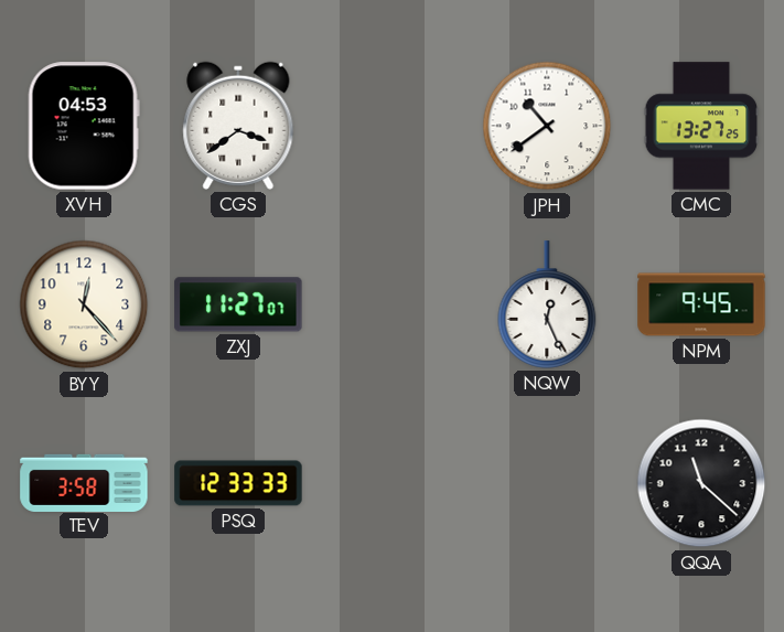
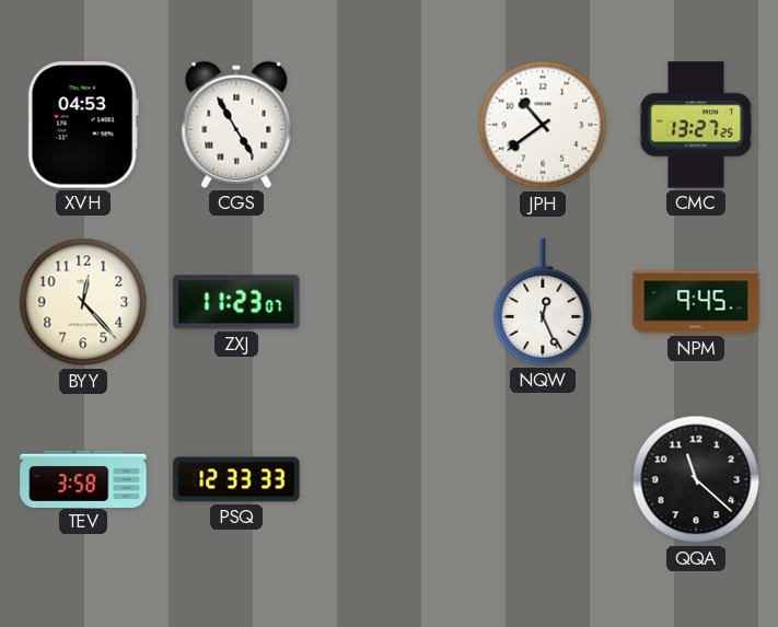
CGS: 3:39 -> 4:55 (236, 125)
ZXJ: 11:27 -> 11:23 (236, 302)
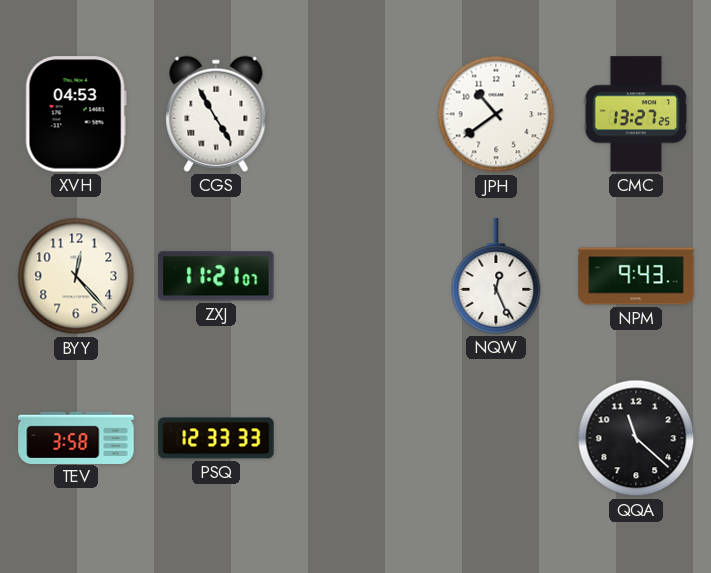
ZXJ: 11:23 -> 11:21 (216, 276)
NPM: 9:45 -> 9:43 (636, 276)
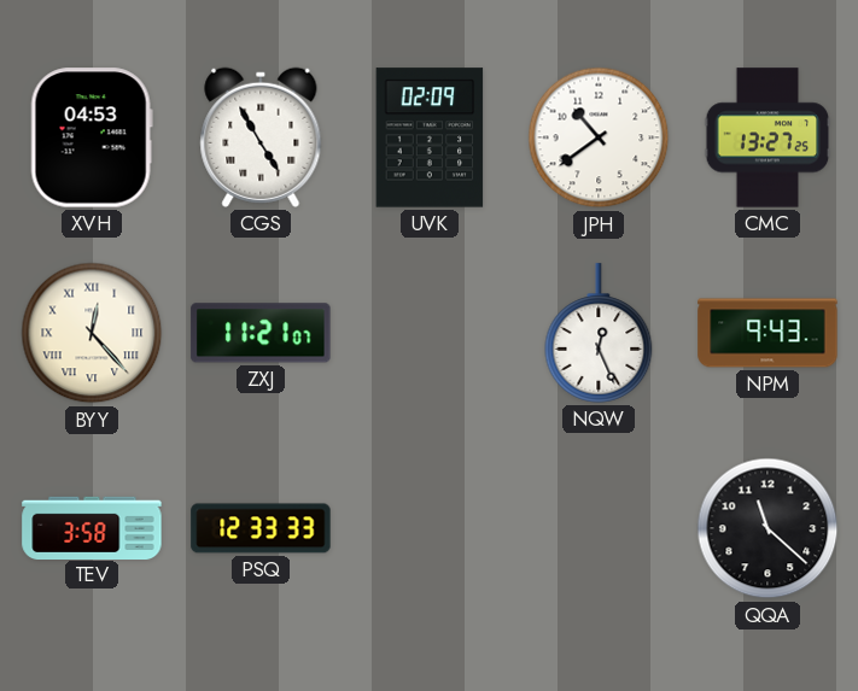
UVK: none -> 02:09 (430, 137)
BYY numerals: Arabic -> Roman (92, 333)
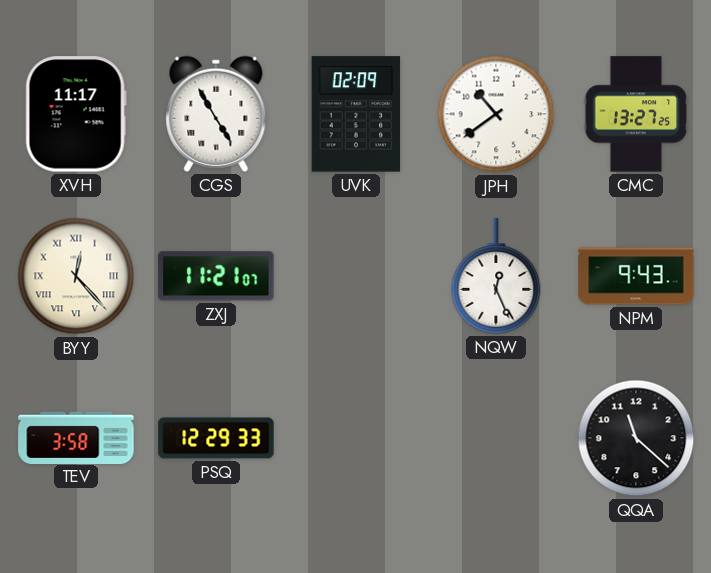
XVH: 04:53 -> 11:17 (76, 114)
PSQ: 12:33 -> 12:29 (216, 438)
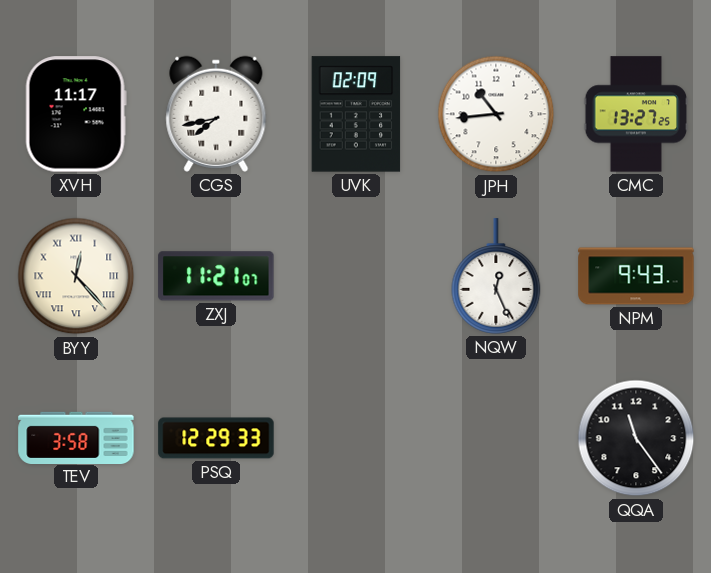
CGS: 4:55 -> 7:43 (216, 114)
JPH: 10:39 -> 10:44 (496, 114)
QQA: 11:22 -> 11:24 (636, 438)
